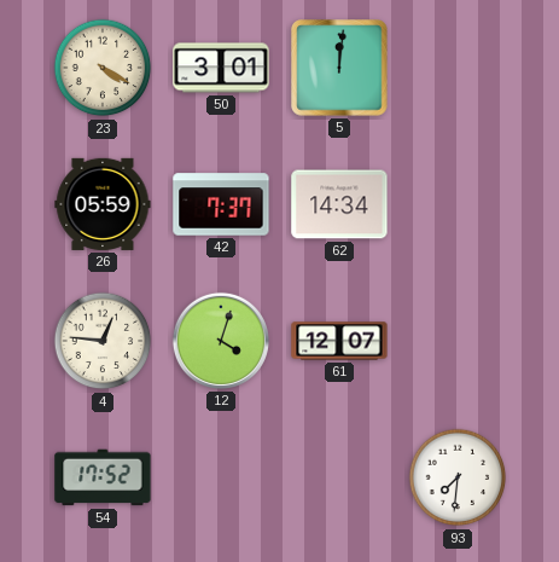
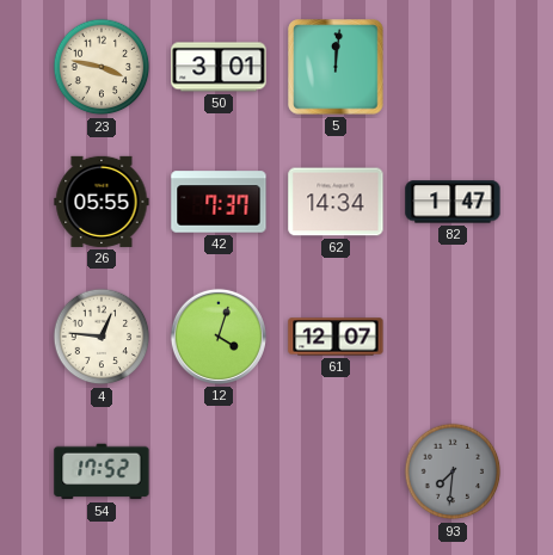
23: 4:20 -> 3:47 (102, 67)
26: 05:59 -> 05:55 (102, 202)
82: none -> 1:47 (453, 202)
93 dial: white -> grey (453, 471)
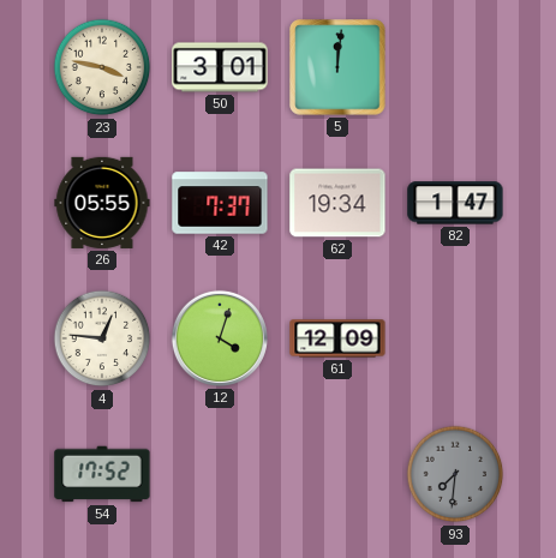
62: 14:34 -> 19:34 (337, 203)
61: 12:07 -> 12:09 (337, 338)
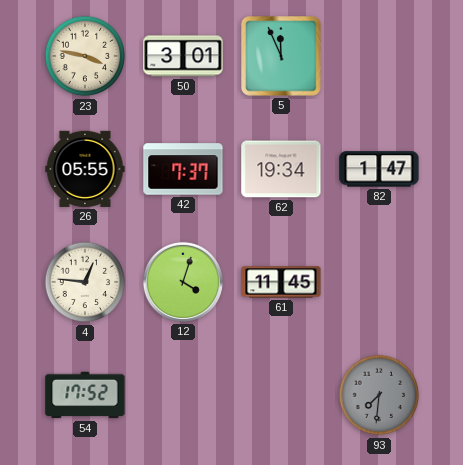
5: 12:01 -> 11:56 (281, 56)
61: 12:09 -> 11:45 (281, 282)
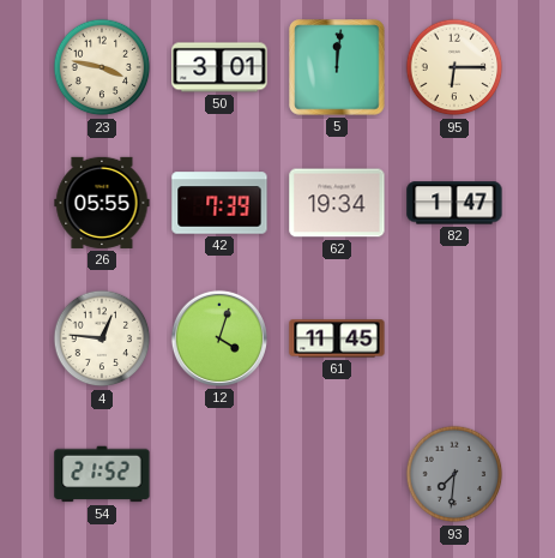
5: 11:56 -> 12:01 (337, 67)
95: none -> 6:15 (454, 67)
42: 7:37 -> 7:39 (219, 203)
54: 17:52 -> 21:52 (102, 474)
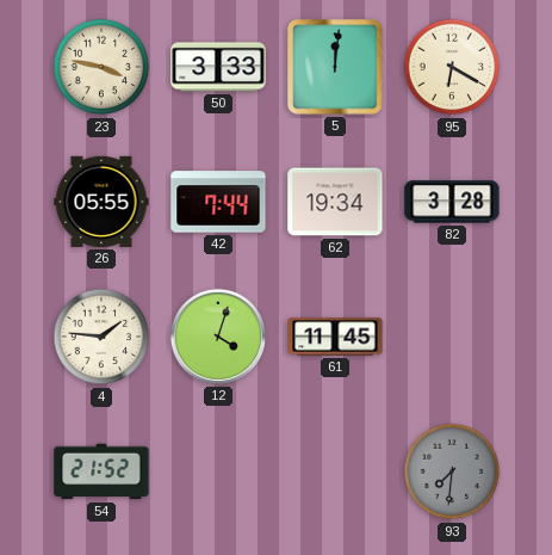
50: 3:01 -> 3:33 (218, 67)
95: 6:15 -> 6:20 (452, 67)
42: 7:39 -> 7:44 (218, 202)
82: 1:47 -> 3:28 (452, 202)
4: 12:46 -> 1:46 (101, 337)
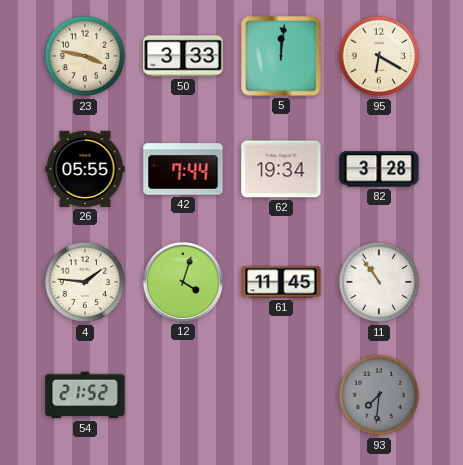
11: none -> 10:54 (379, 282)
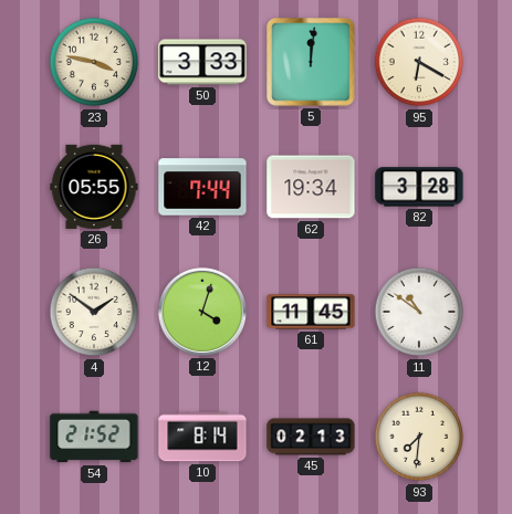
4: 1:46 -> 1:51 (94, 312)
11: 10:54 -> 10:51 (419, 312)
10: none -> 8:14 (202, 437)
45: none -> 02:13 (311, 437)
93 dial: grey -> cream (419, 437)
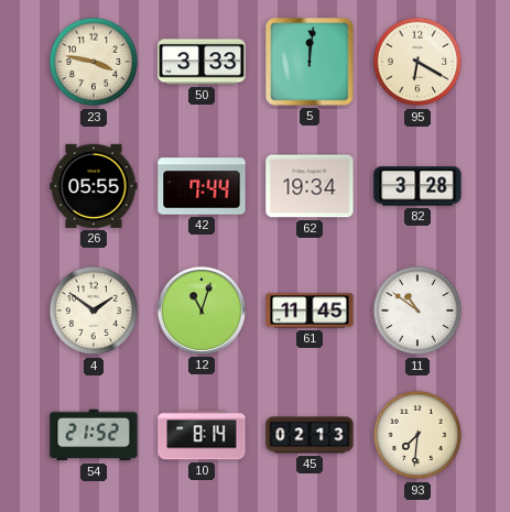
12: 4:03 -> 11:03 (202, 311)
